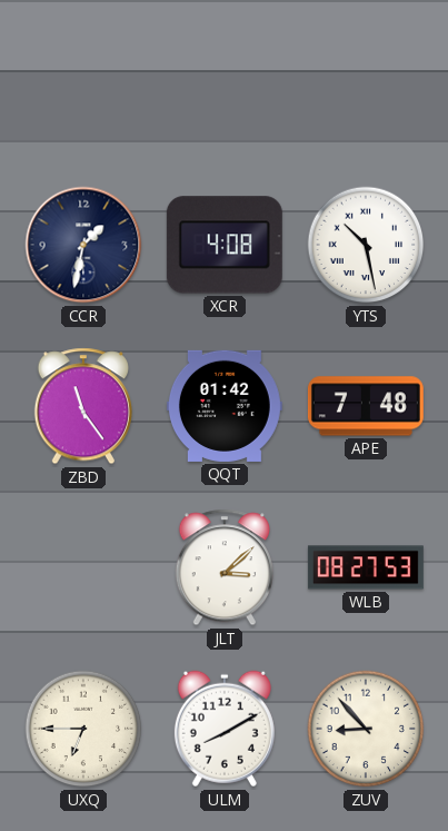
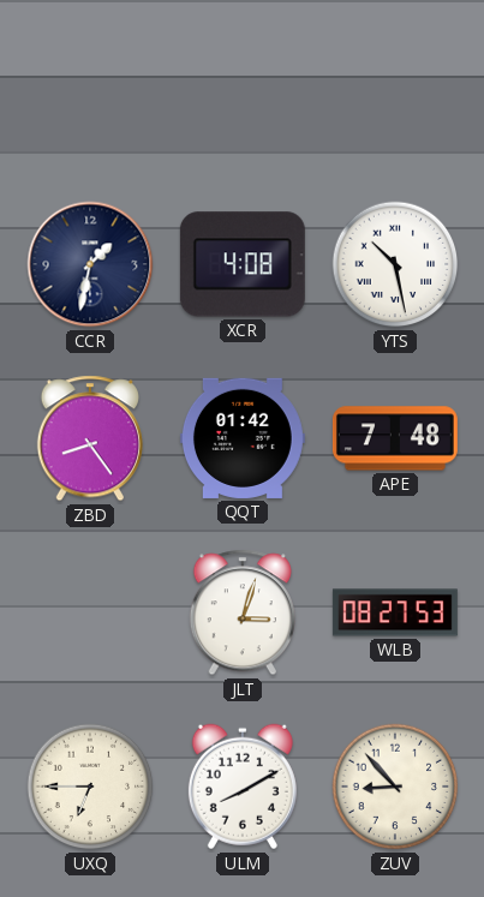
ZBD: 11:24 -> 8:24 (90, 438)
JLT: 3:08 -> 3:03 (243, 612)
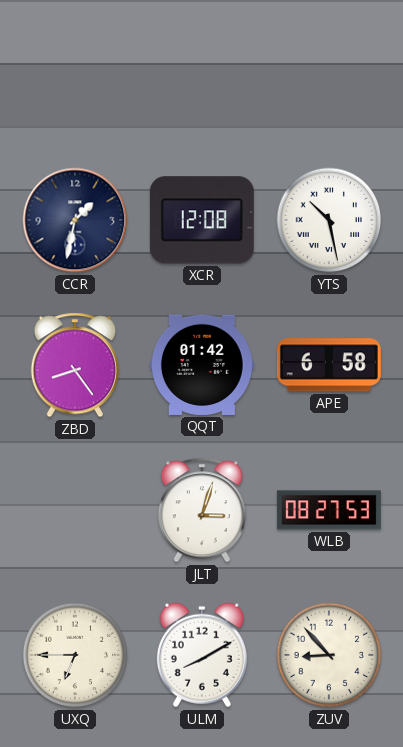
XCR: 4:08 -> 12:08 (202, 220)
APE: 7:48 -> 6:58 (329, 365)
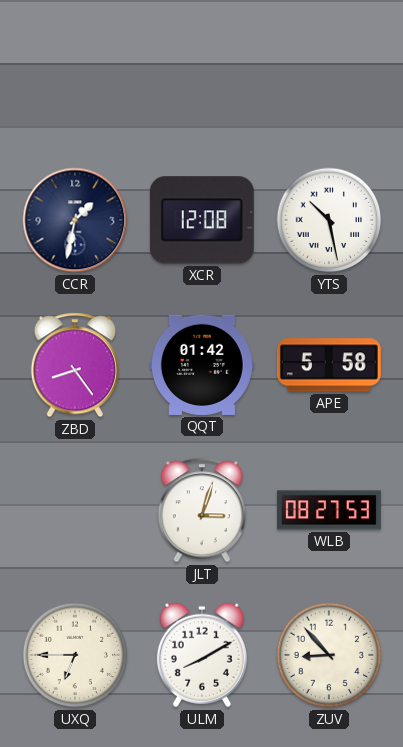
APE: 6:58 -> 5:58 (329, 365)
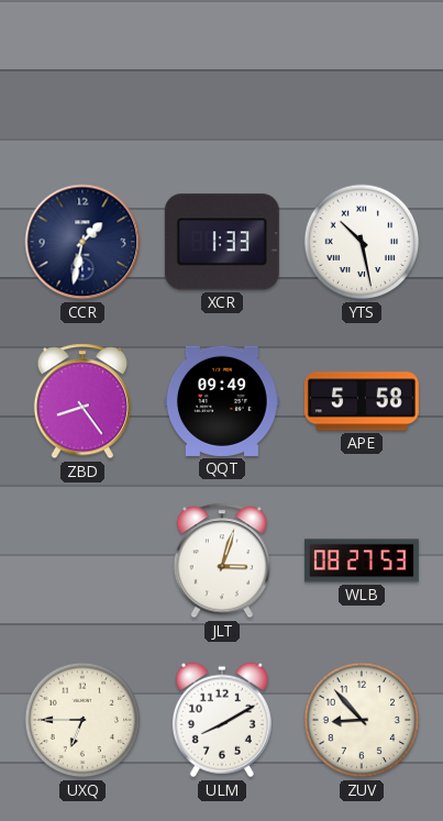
XCR: 12:08 -> 1:33 (222, 242)
QQT: 01:42 -> 09:49 (222, 401)
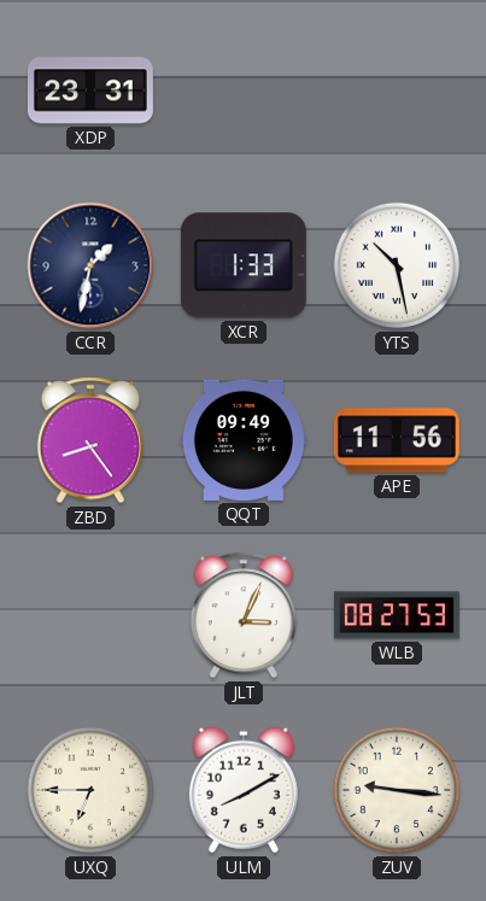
XDP: none -> 23:31 (90, 90)
APE: 5:58 -> 11:56 (397, 440)
JLT: 3:03 -> 3:04 (244, 615)
ZUV: 8:53 -> 9:16 (397, 790)
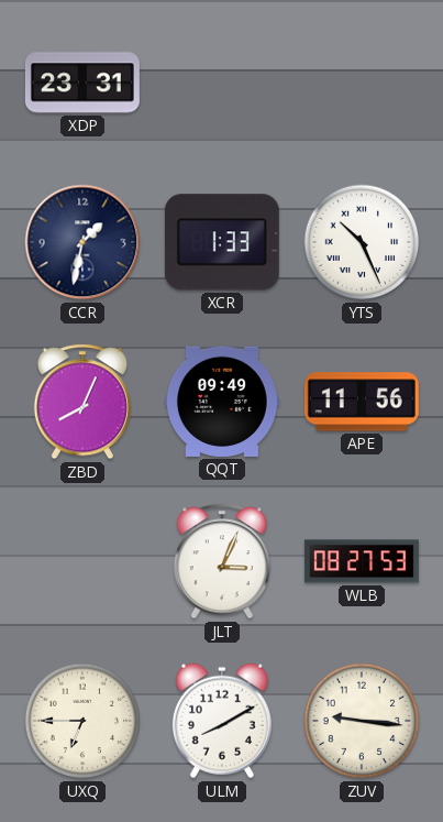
YTS: 10:28 -> 10:26 (362, 242)
ZBD: 8:24 -> 8:04 (82, 402)
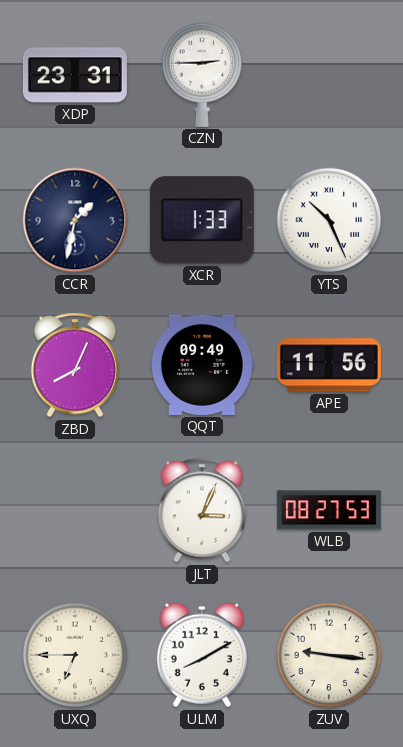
CZN: none -> 2:45 (202, 75)
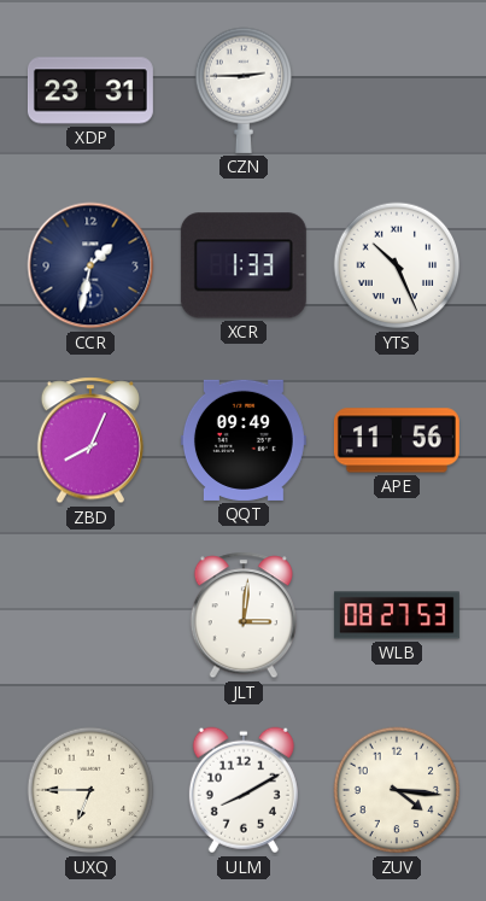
JLT: 3:04 -> 3:01 (244, 615)
ZUV: 9:16 -> 4:16 (397, 790)
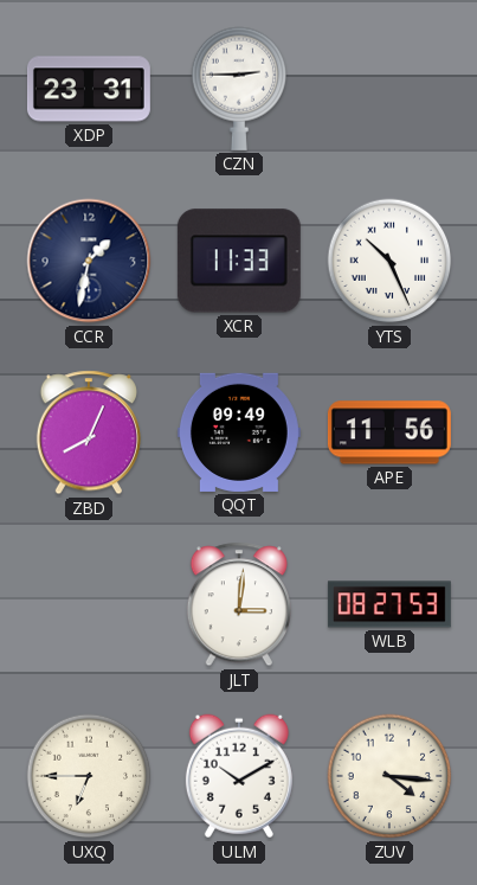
XCR: 1:33 -> 11:33 (239, 261)
ULM: 8:10 -> 10:10 (239, 776)
